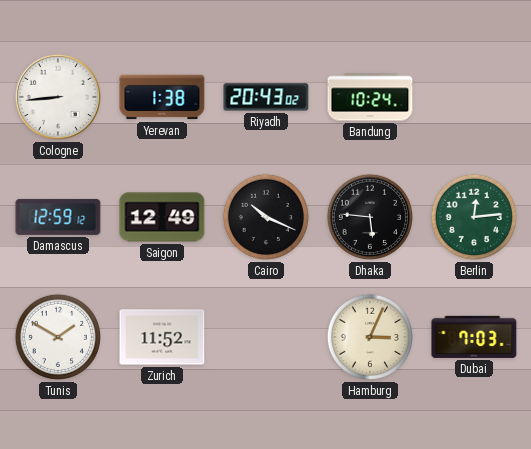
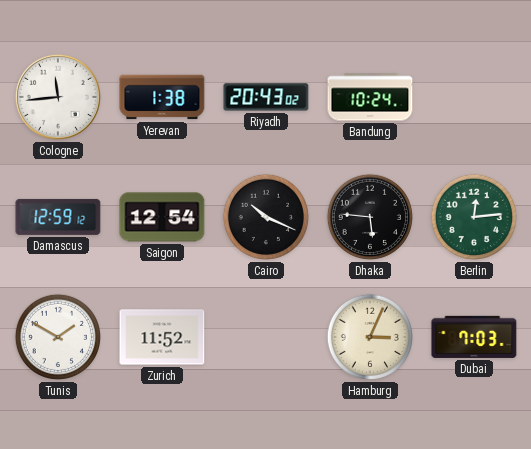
Cologne: 8:44 -> 11:44 (58, 97)
Saigon: 12:49 -> 12:54 (162, 217)
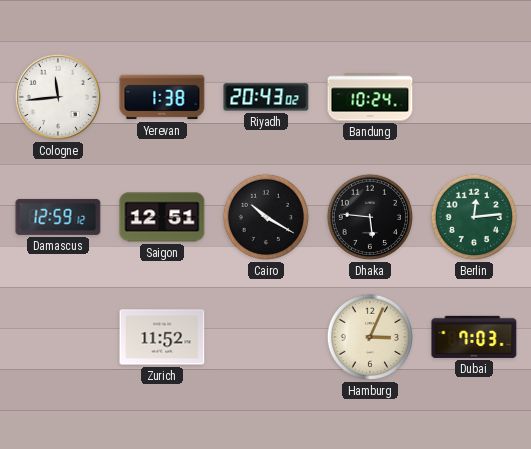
Saigon: 12:54 -> 12:51 (162, 217)
Cairo: 10:19 -> 10:20 (266, 217)
Tunis: 1:50 -> none (58, 337)
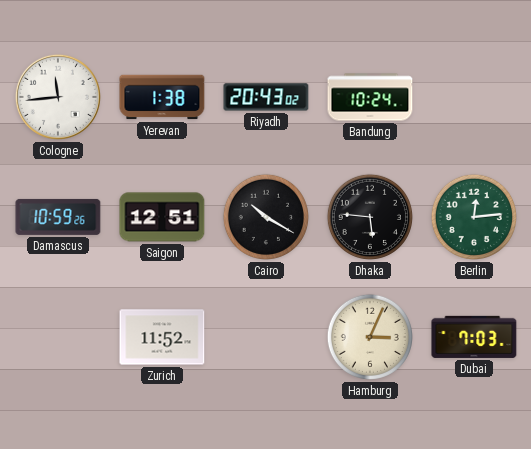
Damascus: 12:59 -> 10:59 (58, 217)
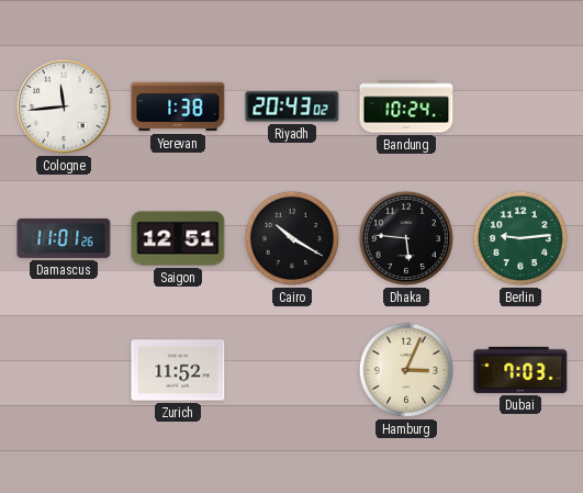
Damascus: 10:59 -> 11:01 (64, 238)
Berlin: 12:14 -> 9:14 (520, 238)
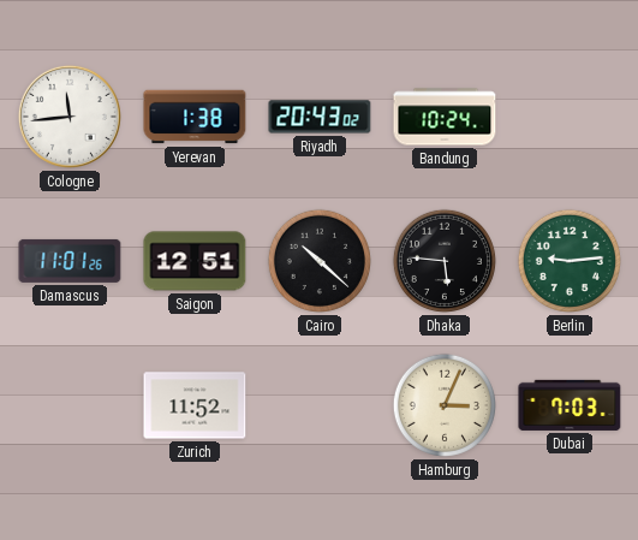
Cairo: 10:20 -> 10:22 (320, 261)
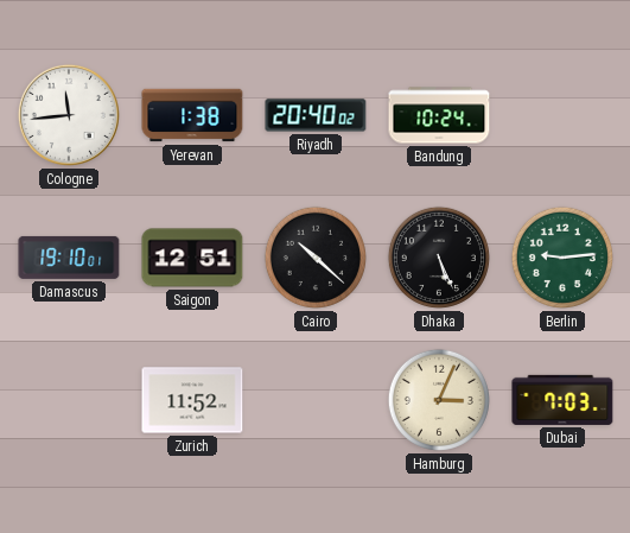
Riyadh: 20:43 -> 20:40 (316, 115)
Damascus: 11:01 -> 19:10 (69, 258)
Dhaka: 5:46 -> 5:26 (439, 258)
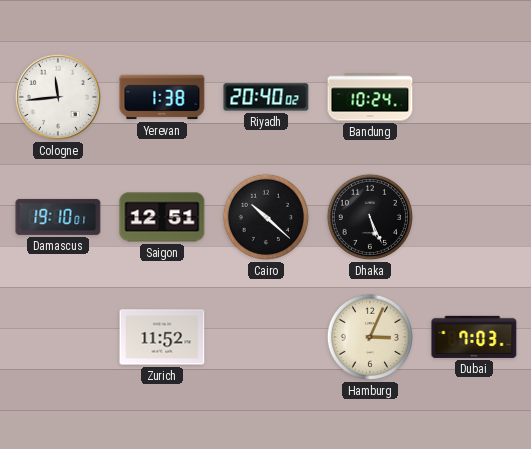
Berlin: 9:14 -> none (562, 258)
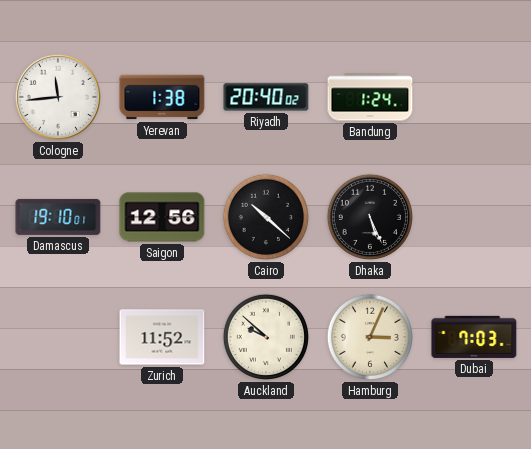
Bandung: 10:24 -> 1:24 (370, 97)
Saigon: 12:51 -> 12:56 (162, 217)
Auckland: none -> 9:52 (266, 337)
